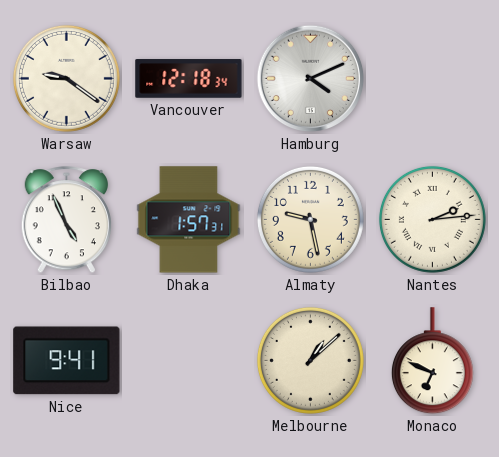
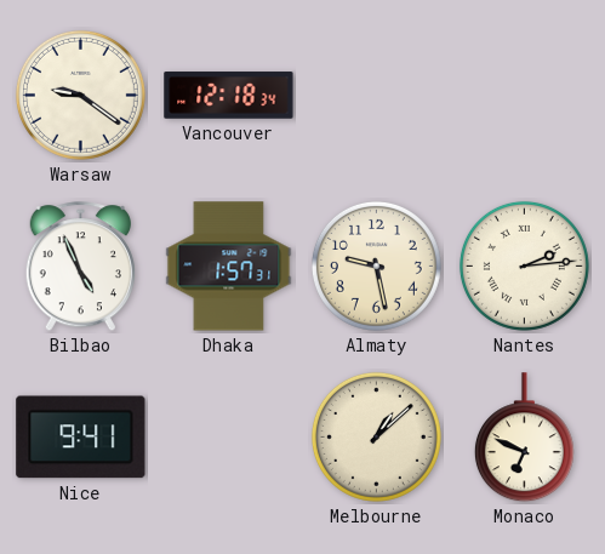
Hamburg: 4:11 -> none (311, 79)
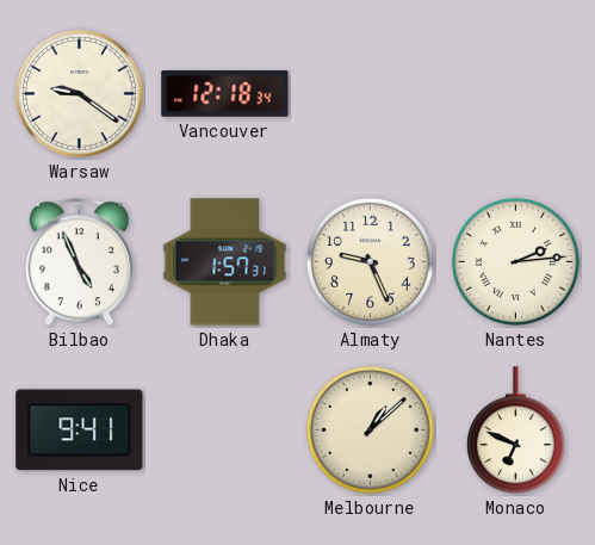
Almaty: 9:28 -> 9:26 (370, 261)
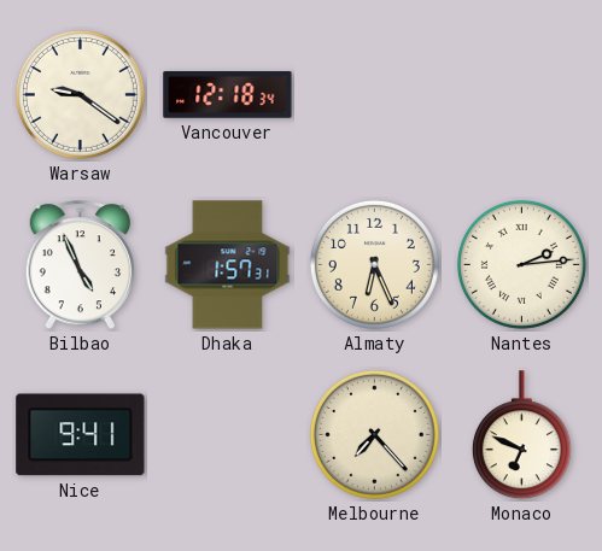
Almaty: 9:26 -> 6:26 (374, 264)
Melbourne: 1:08 -> 7:23 (374, 434)
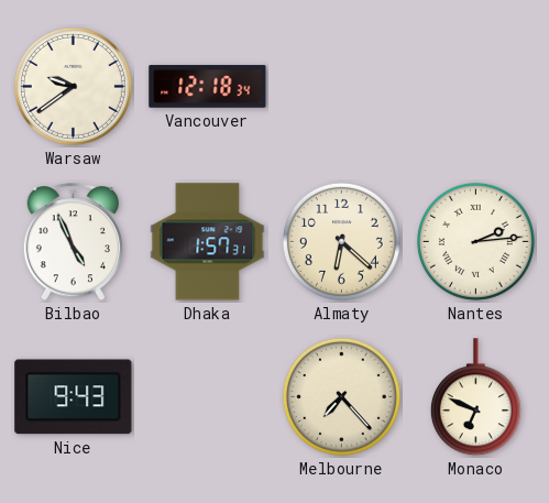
Warsaw: 9:21 -> 9:39 (73, 86)
Almaty: 6:26 -> 6:22 (341, 241)
Nice: 9:41 -> 9:43 (74, 397)
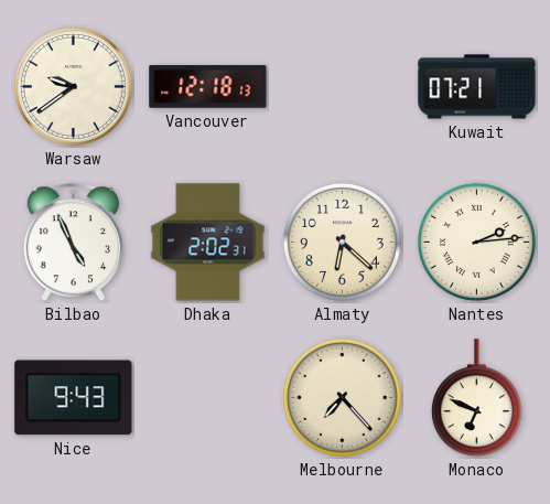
Vancouver: 12:18:34 -> 12:18:13 (208, 87)
Kuwait: none -> 07:21 (477, 87)
Dhaka: 1:57 -> 2:02 (208, 243)
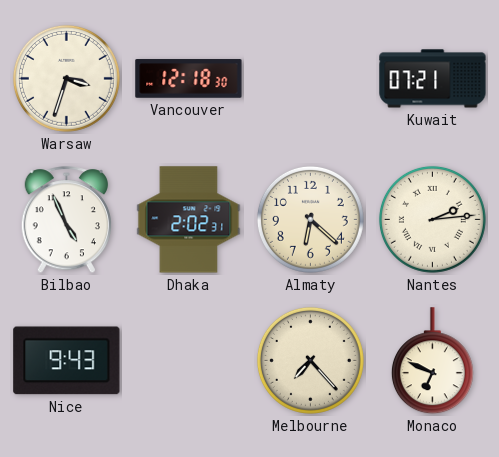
Warsaw: 9:39 -> 3:33 (66, 78)
Vancouver: 12:18:13 -> 12:18:30 (189, 79)
